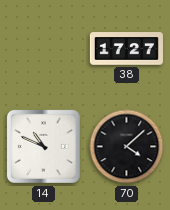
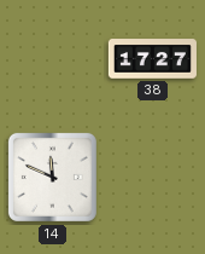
14: 10:49 -> 11:49 (52, 177)
70: 4:08 -> none (127, 147)
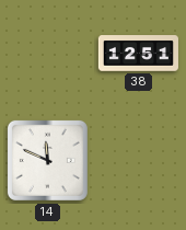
38: 17:27 -> 12:51 (138, 54)
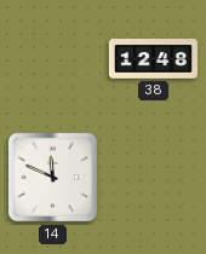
38: 12:51 -> 12:48 (153, 59)
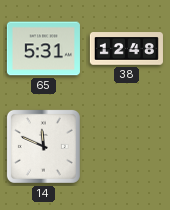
65: none -> 5:31 (43, 49)
